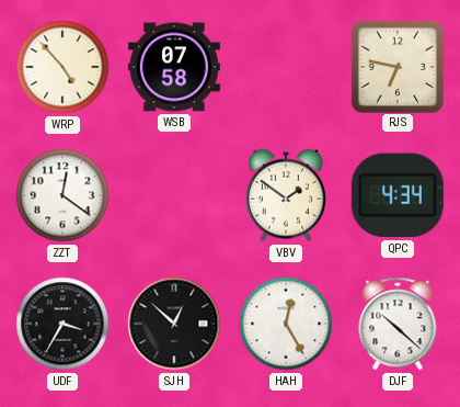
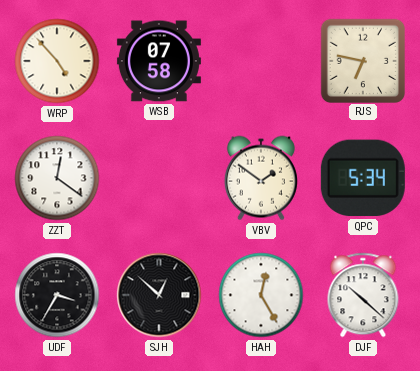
QPC: 4:34 -> 5:34 (363, 178)
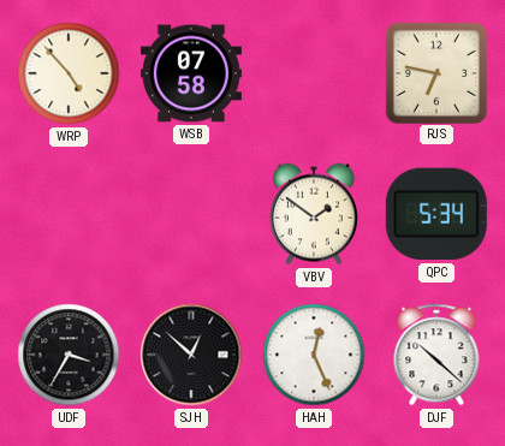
ZZT: 12:21 -> none (57, 178)
HAH: 12:25 -> 12:26 (314, 355)
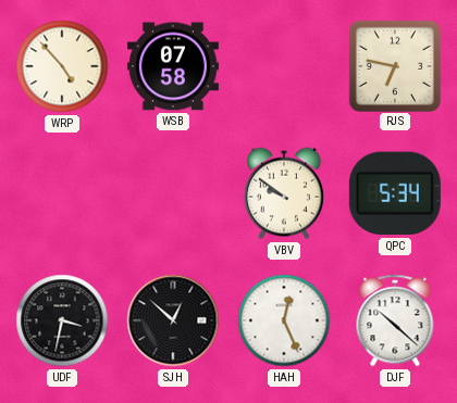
VBV: 1:51 -> 9:51 (284, 193)
UDF: 3:35 -> 3:32 (62, 320)
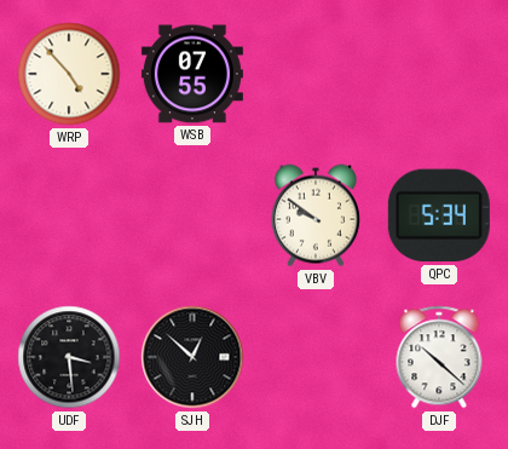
WSB: 07:58 -> 07:55 (192, 74)
RJS: 6:47 -> none (394, 65)
UDF: 3:32 -> 3:29 (69, 357)
HAH: 12:26 -> none (284, 320)
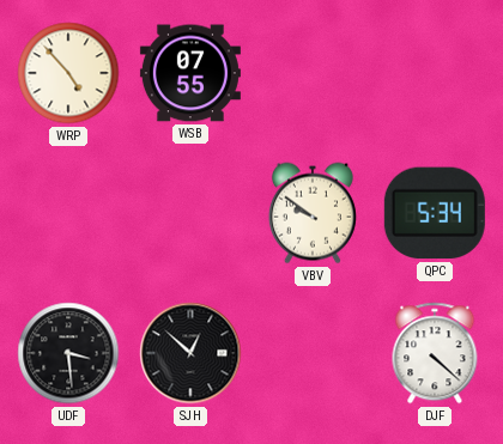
DJF: 10:22 -> 4:22 (435, 353)
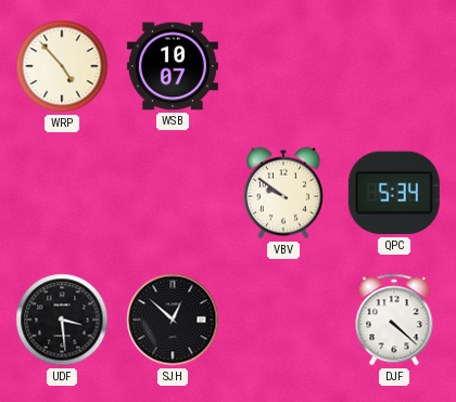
WSB: 07:55 -> 10:07 (173, 66)
